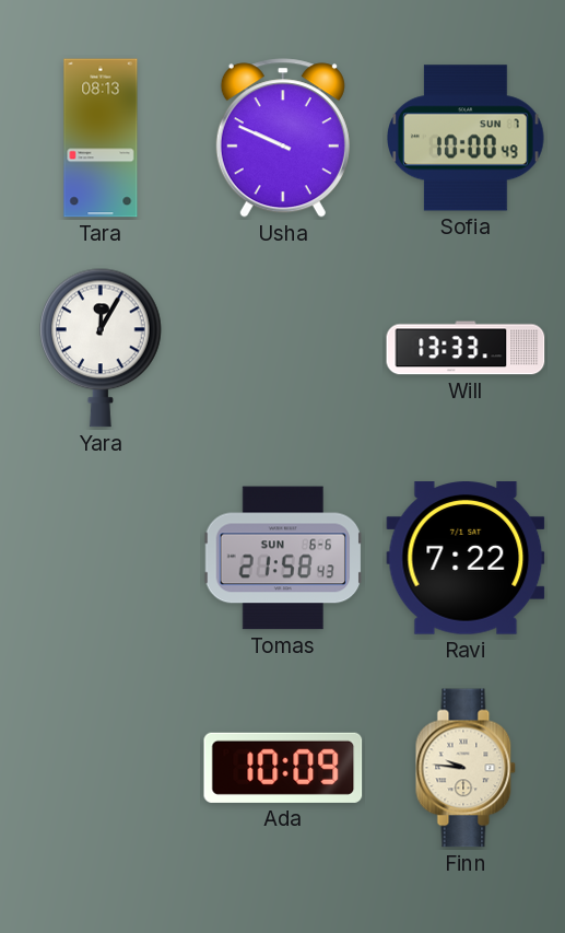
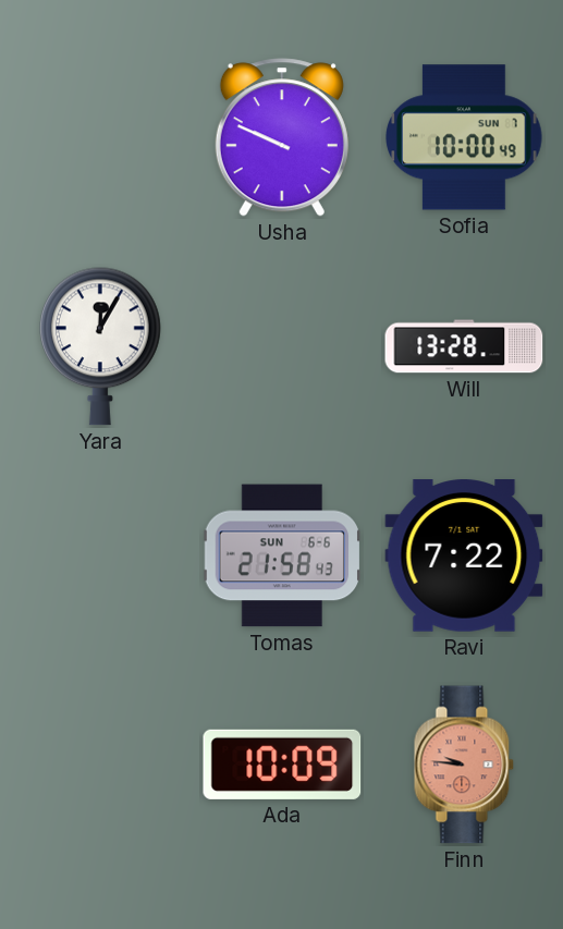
Tara: 08:13 -> none (101, 138)
Will: 13:33 -> 13:28 (464, 346)
Finn dial: cream -> salmon (464, 765)
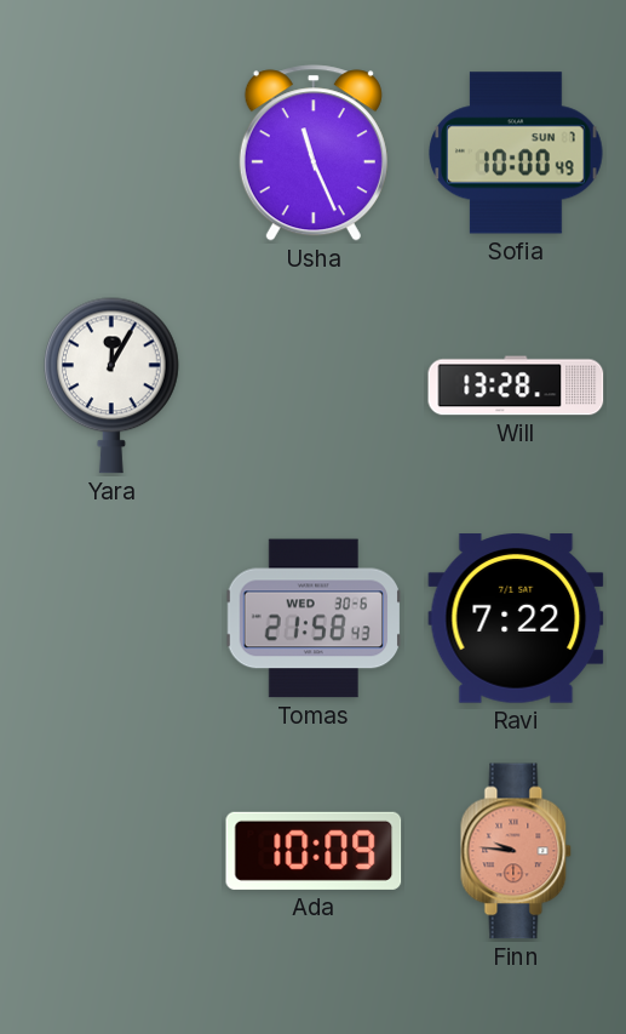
Usha: 9:49 -> 11:26 (314, 153)
Tomas date: SUN 6-6 -> WED 30-6 (314, 618)
